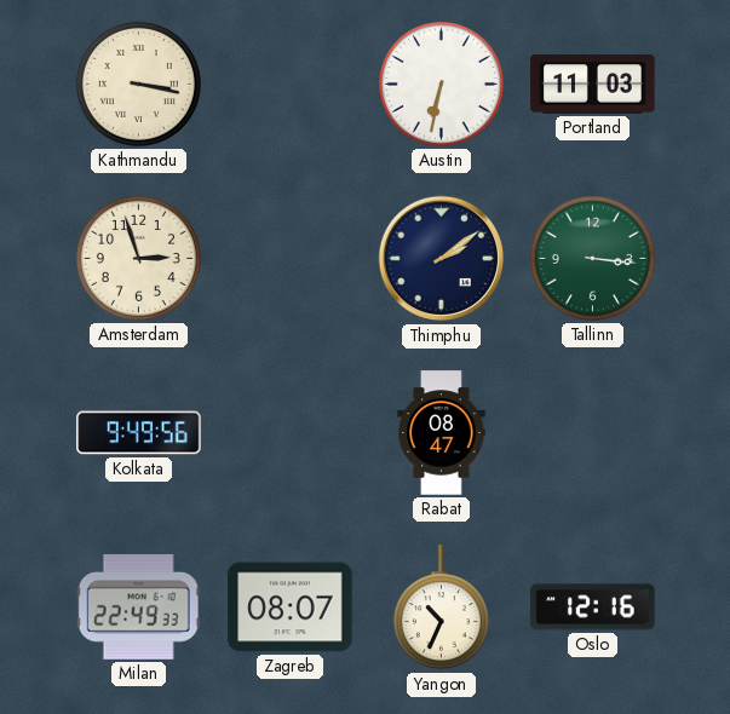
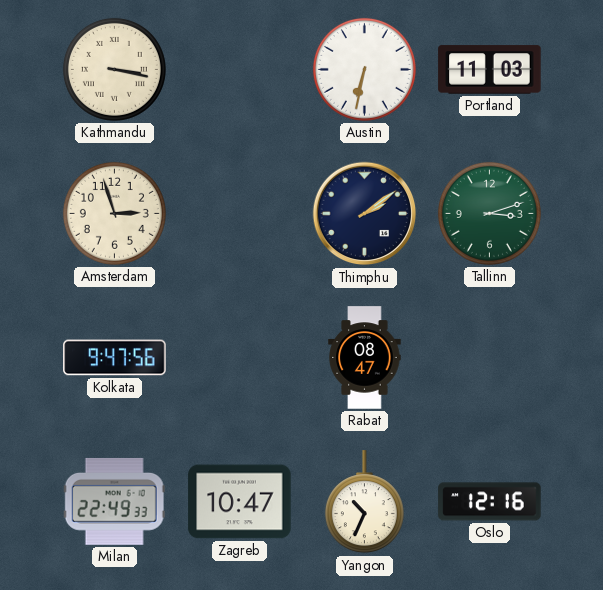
Tallinn: 3:16 -> 3:12 (489, 213)
Kolkata: 9:49 -> 9:47 (115, 358)
Zagreb: 08:07 -> 10:47 (240, 502)
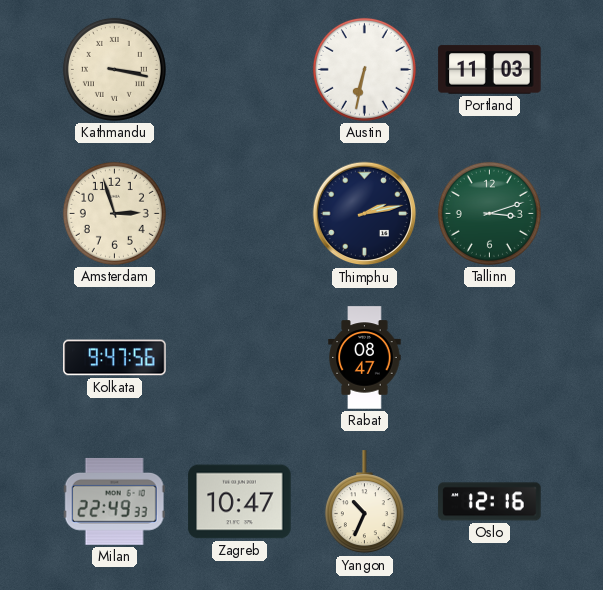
Thimphu: 2:09 -> 2:13 (365, 214)
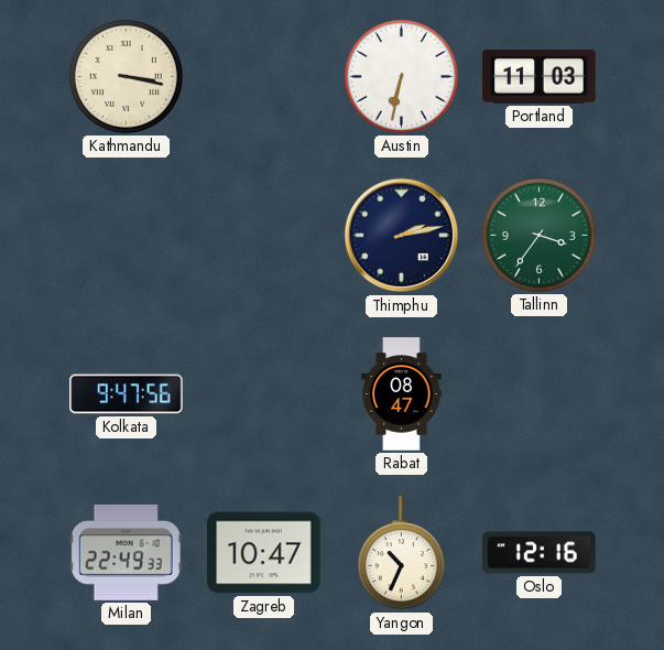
Amsterdam: 2:57 -> none (114, 213)
Tallinn: 3:12 -> 3:36 (538, 235)
